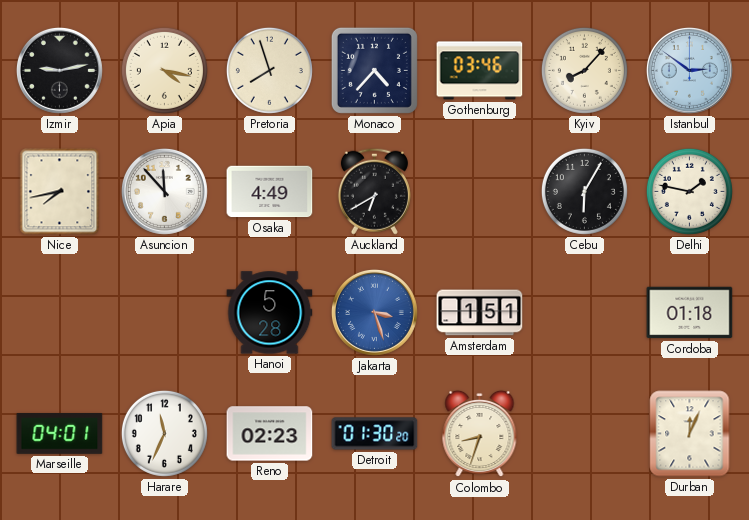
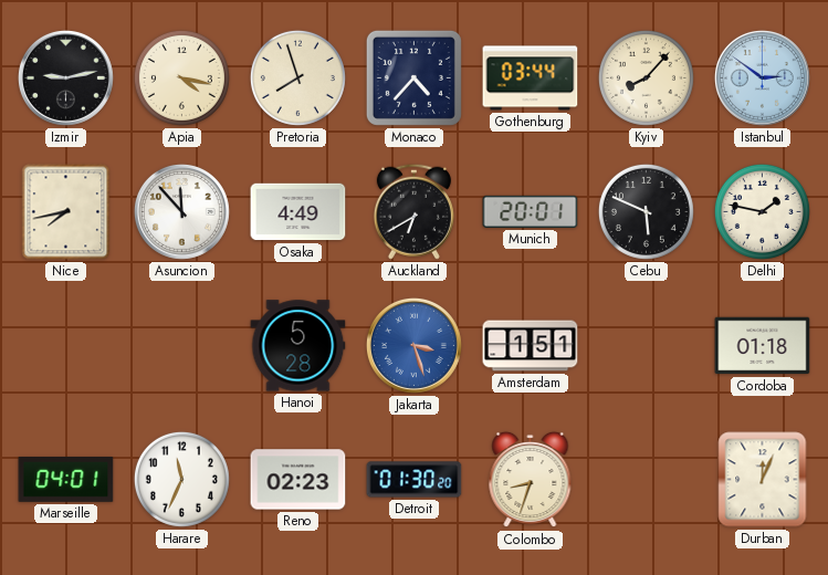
Gothenburg: 03:46 -> 03:44 (531, 79)
Munich: none -> 20:01 (531, 211)
Cebu: 6:05 -> 5:49 (646, 211)
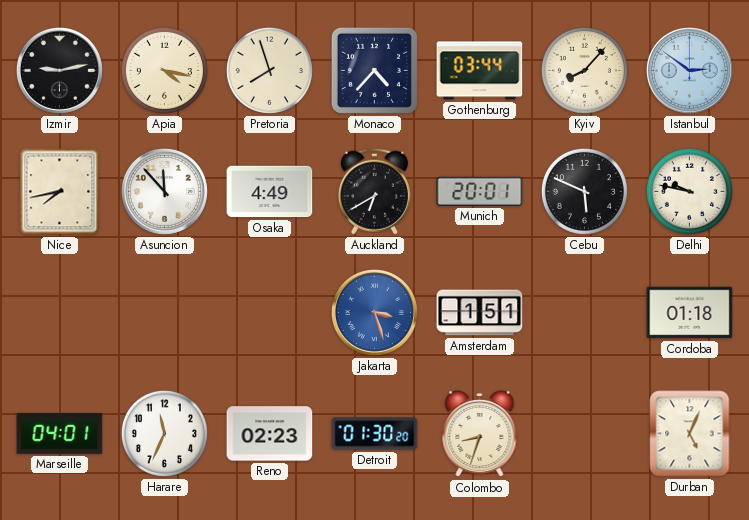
Delhi: 1:47 -> 9:47 (689, 191)
Hanoi: 5:28 -> none (298, 346)
Durban: 12:04 -> 5:04 (690, 434)
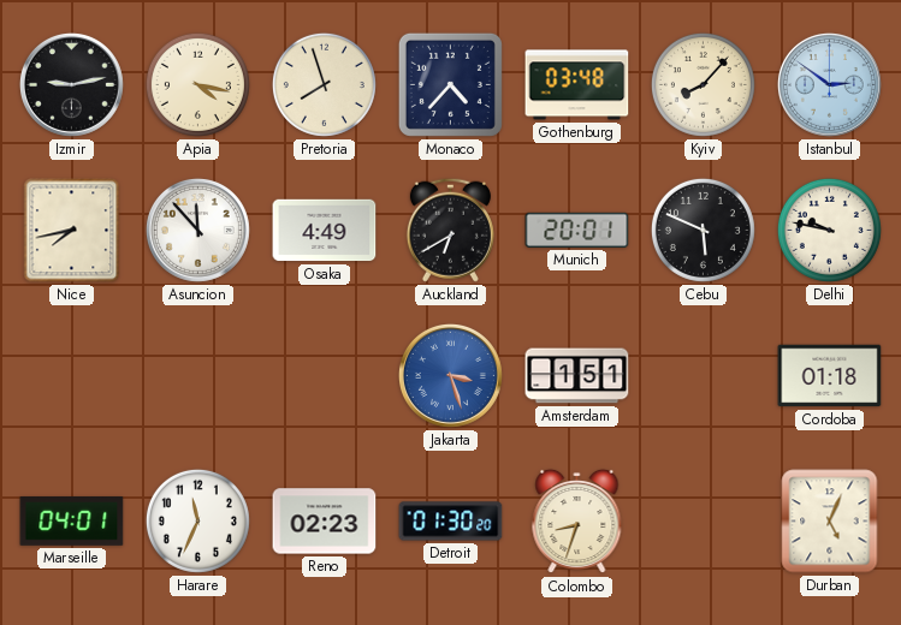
Gothenburg: 03:44 -> 03:48 (577, 85)
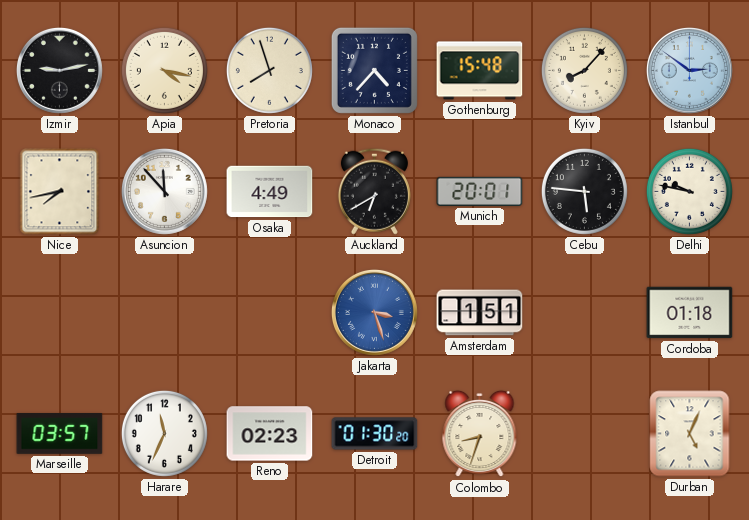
Gothenburg: 03:48 -> 15:48 (480, 71)
Cebu: 5:49 -> 5:46 (584, 191)
Marseille: 04:01 -> 03:57 (60, 433)
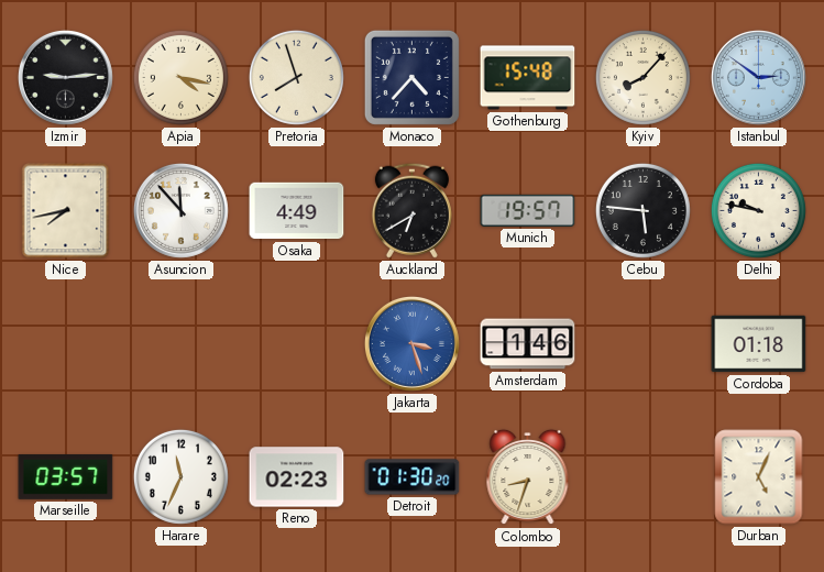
Izmir: 9:13 -> 9:14 (65, 77)
Munich: 20:01 -> 19:57 (528, 210)
Amsterdam: 1:51 -> 1:46 (528, 344)
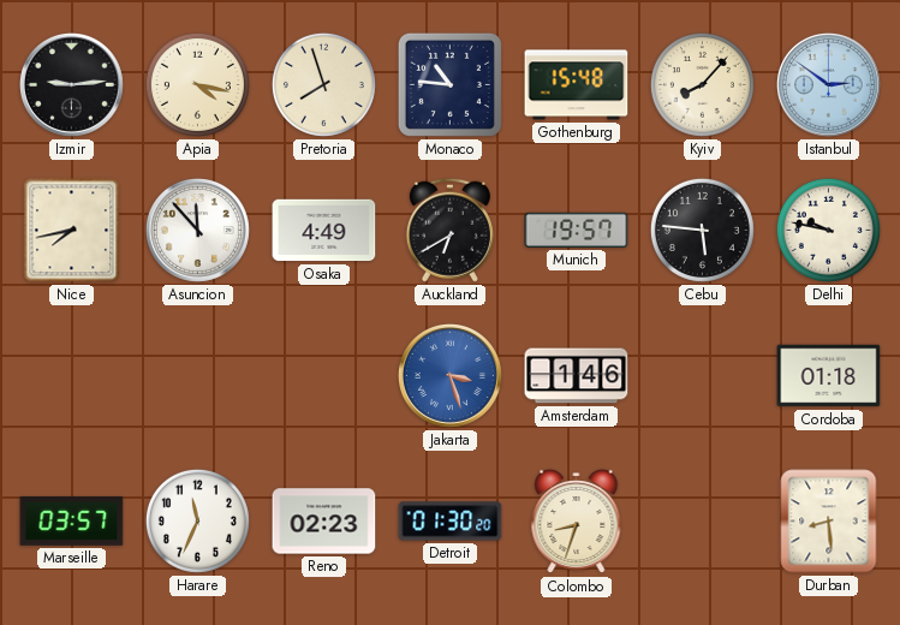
Monaco: 4:37 -> 10:46 (449, 84)
Durban: 5:04 -> 8:29 (829, 522)
